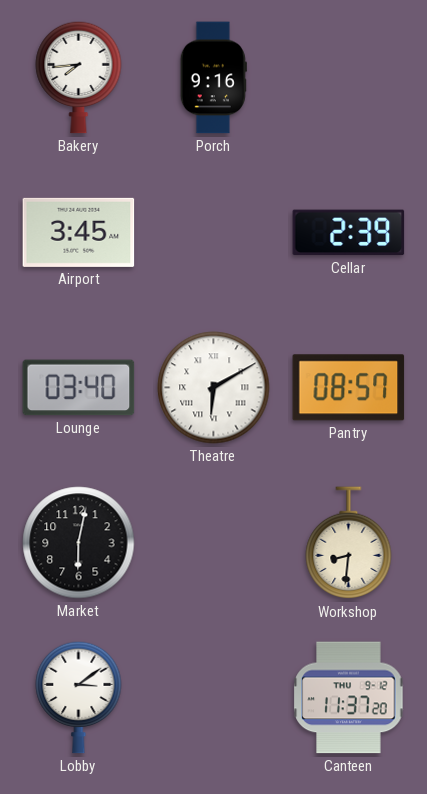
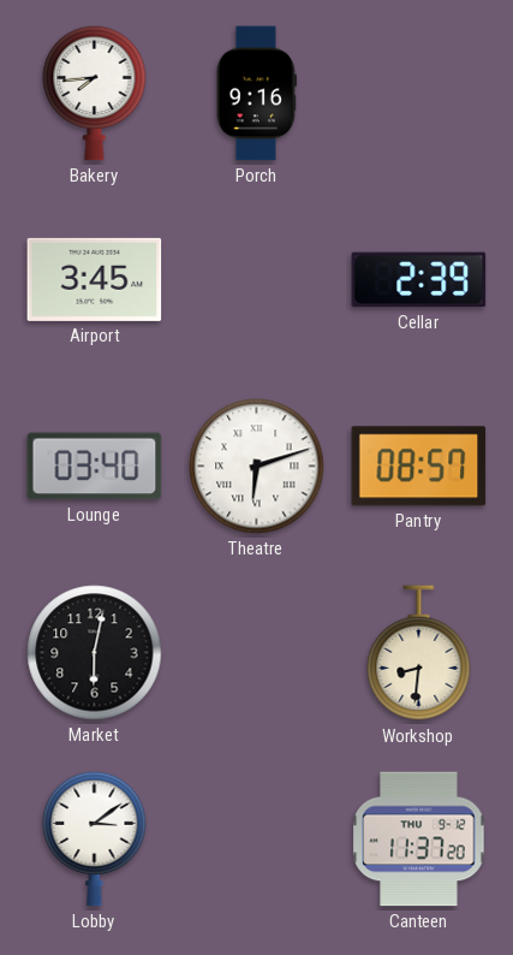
Theatre: 6:10 -> 6:12 (257, 467)
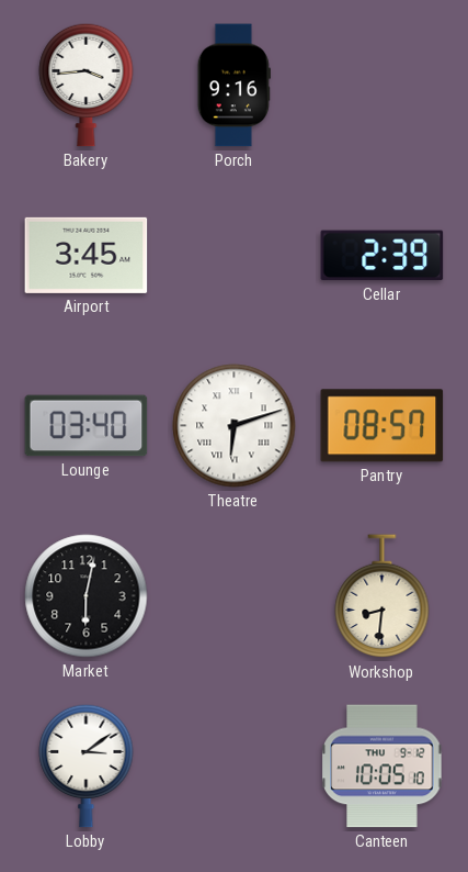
Bakery: 7:44 -> 3:44 (87, 85)
Canteen: 11:37 -> 10:05 (383, 767)
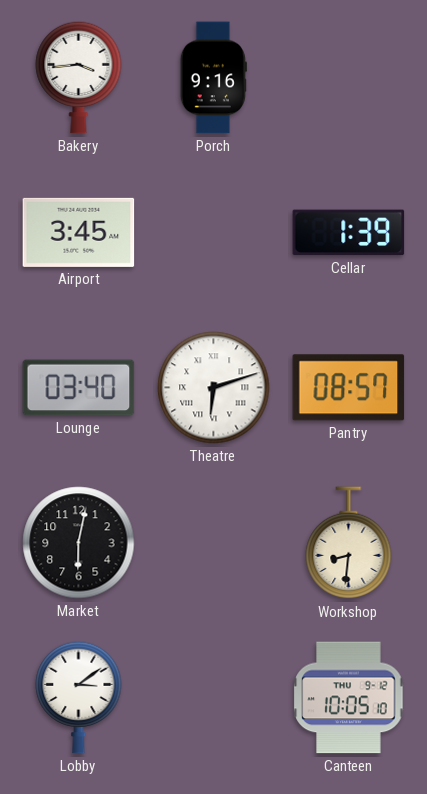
Cellar: 2:39 -> 1:39 (349, 233)
